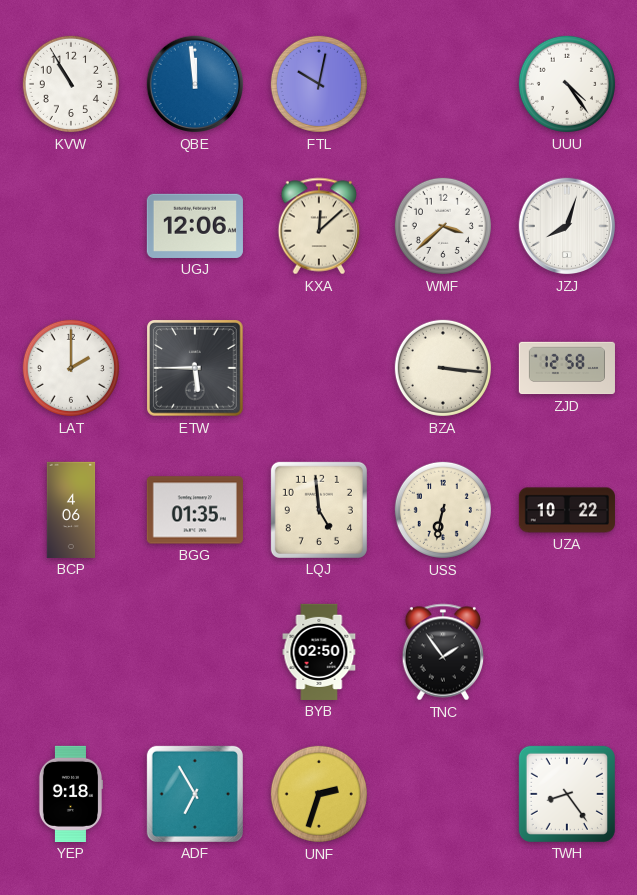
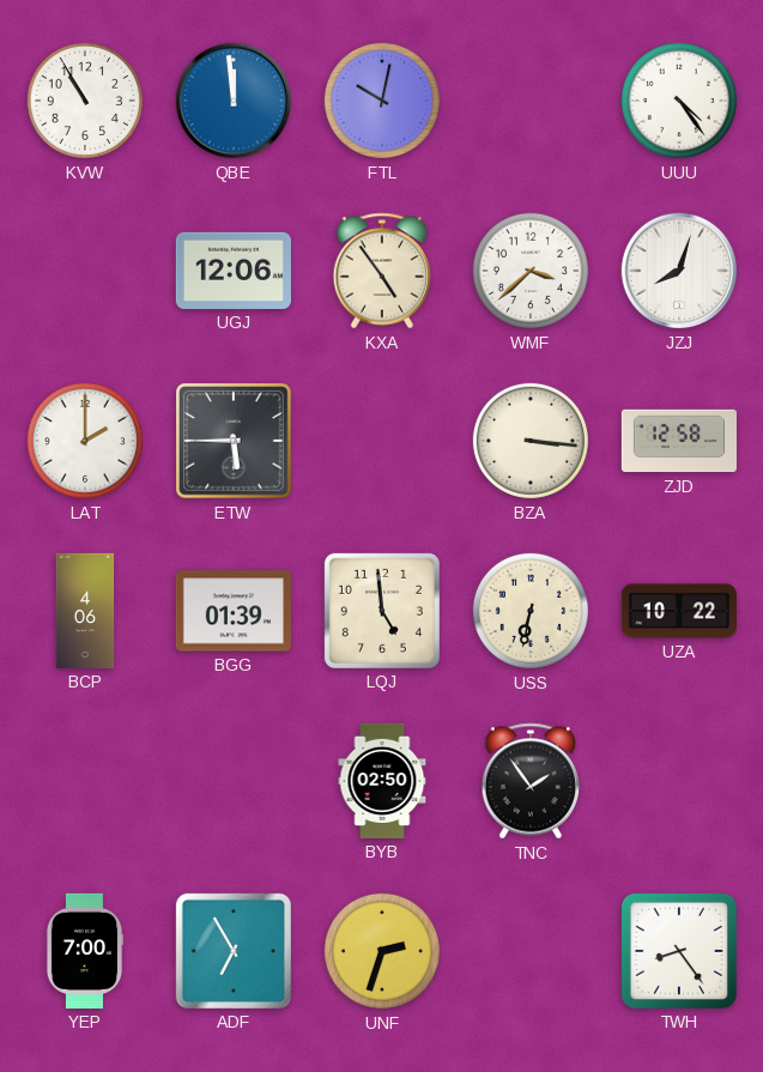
KXA: 12:08 -> 4:54 (382, 271)
BGG: 01:35 -> 01:39 (234, 611)
YEP: 9:18 -> 7:00 (84, 951)
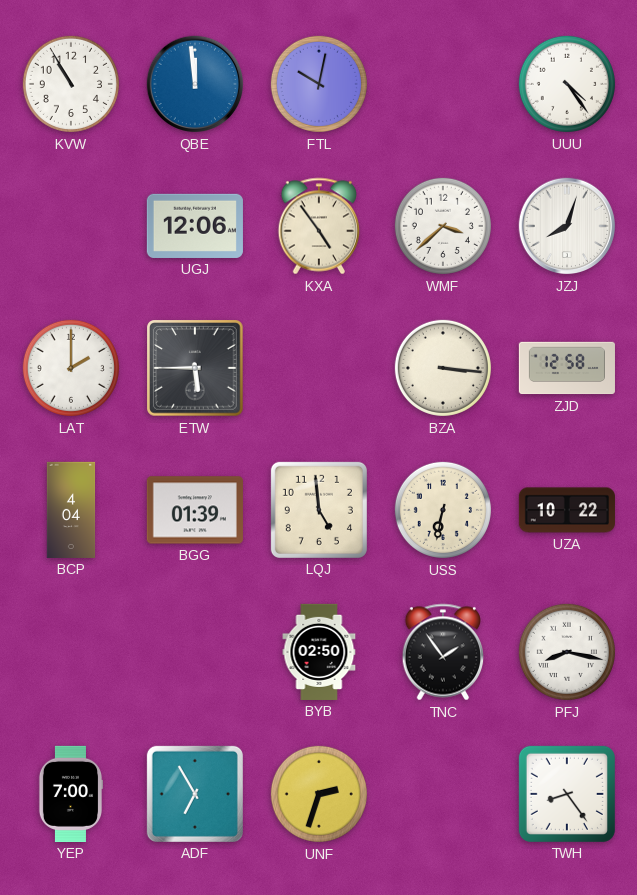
BCP: 4:06 -> 4:04 (71, 510)
PFJ: none -> 8:17 (567, 652)
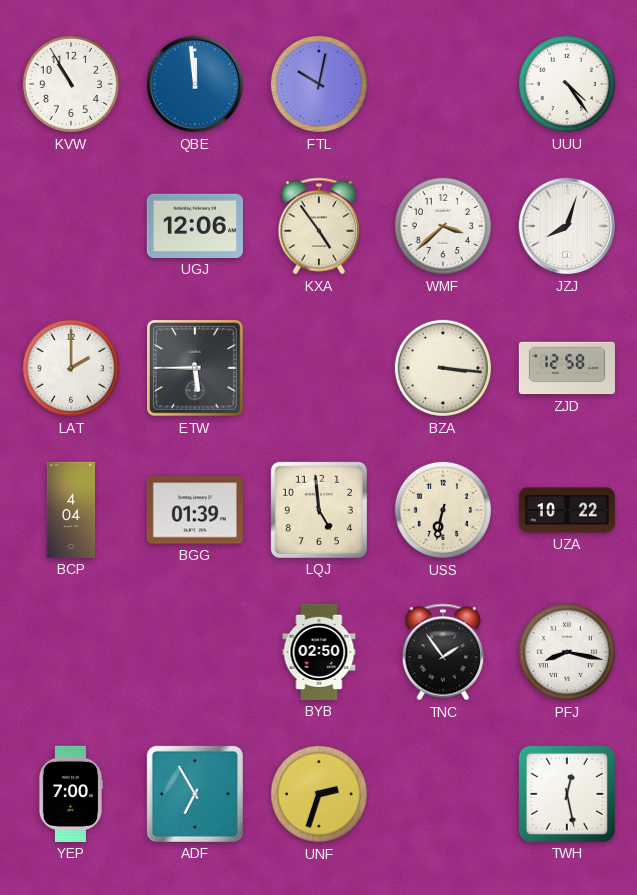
TWH: 8:24 -> 12:28 (567, 794)
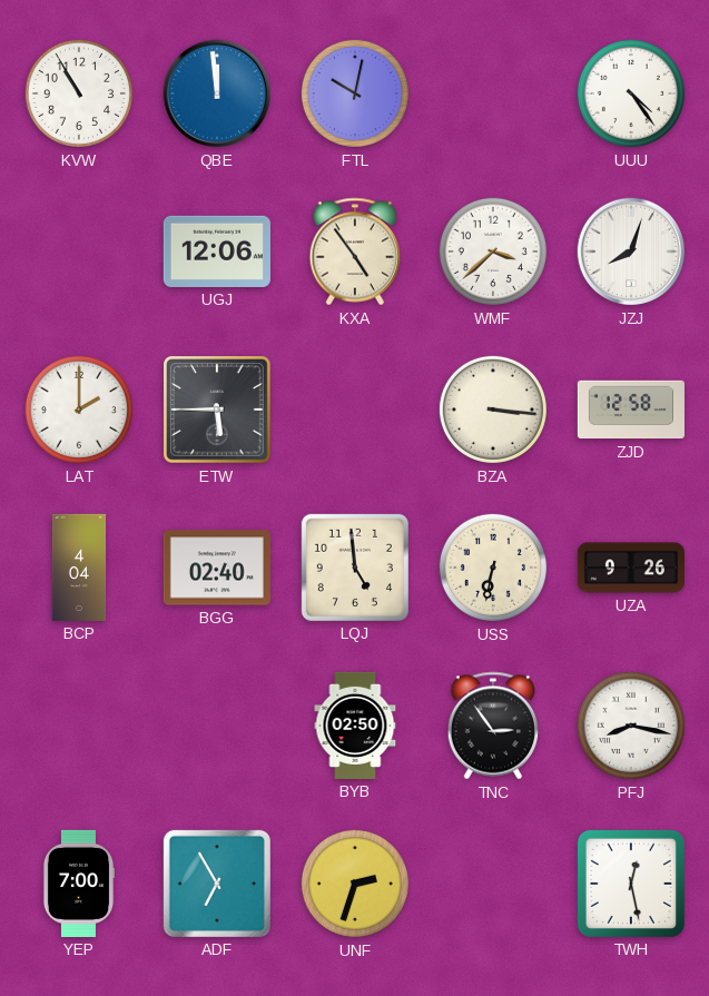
BGG: 01:39 -> 02:40 (217, 568)
UZA: 10:22 -> 9:26 (631, 568)
TNC: 1:54 -> 2:54 (493, 726)
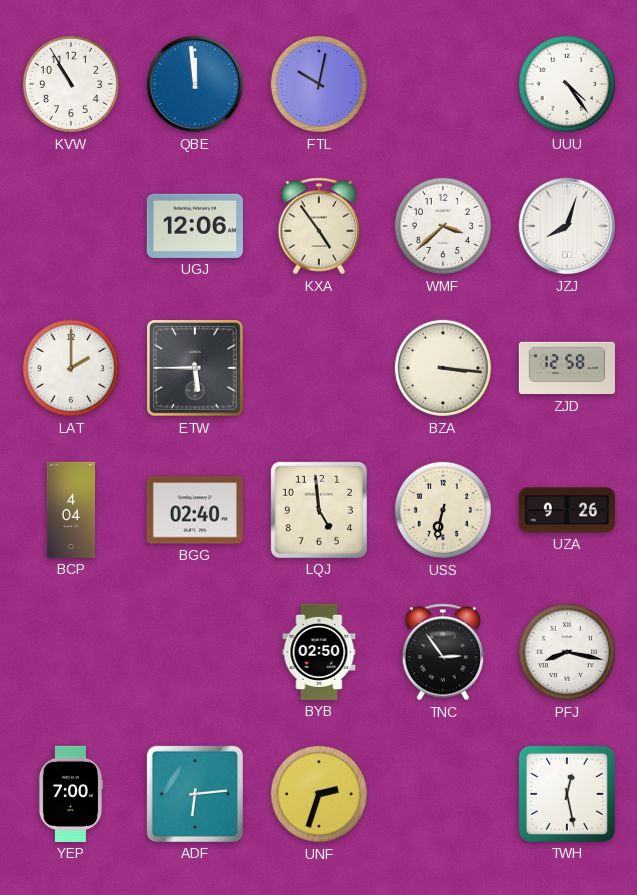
ADF: 6:55 -> 6:14 (195, 794)
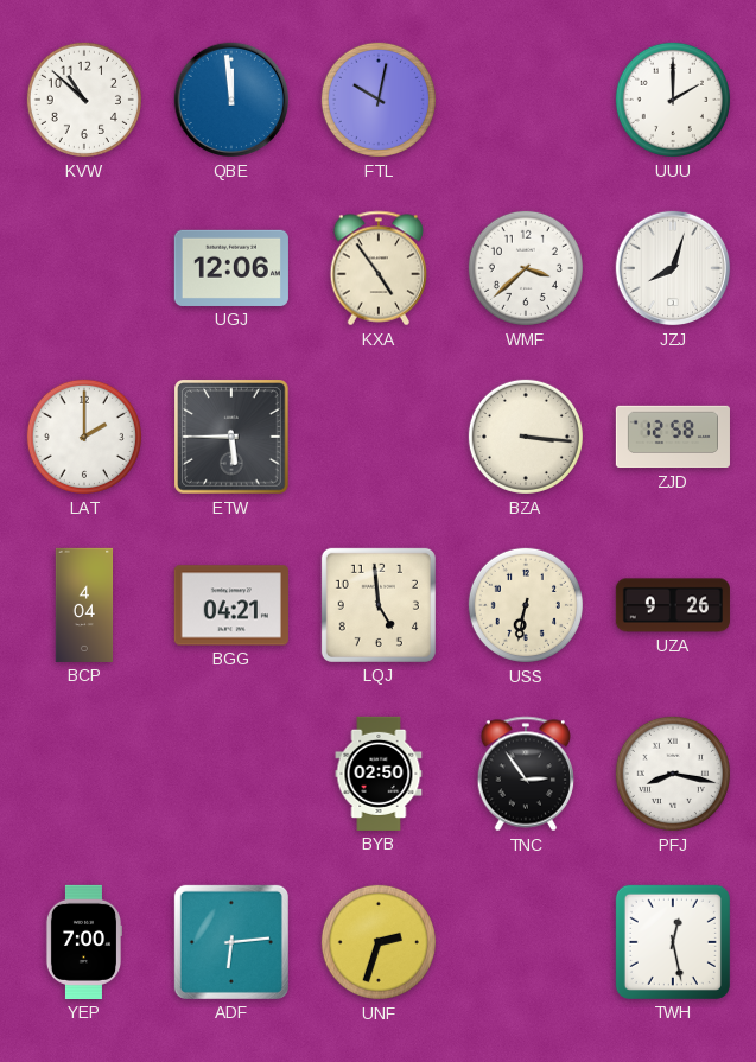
KVW: 10:55 -> 10:52 (84, 100)
UUU: 4:24 -> 2:00 (673, 100)
BGG: 02:40 -> 04:21 (231, 605)
